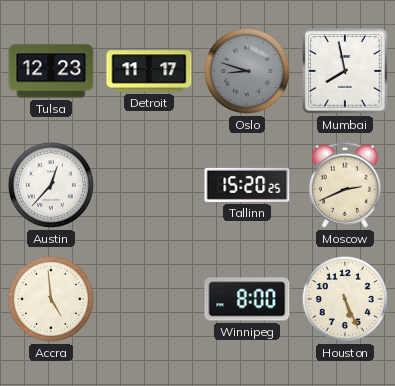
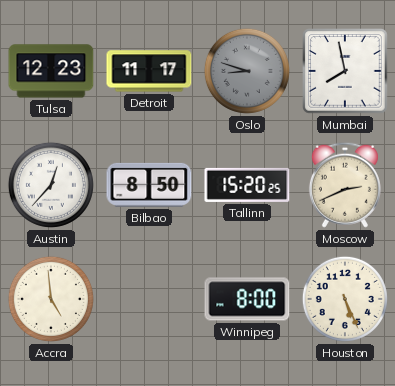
Bilbao: none -> 8:50 (149, 185)
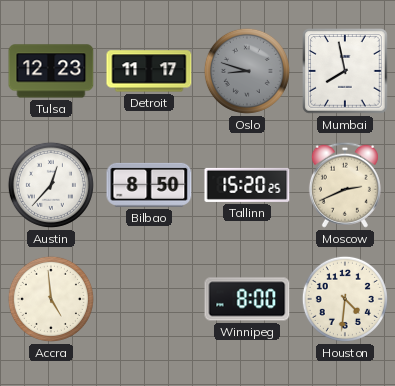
Houston: 5:26 -> 4:31 (345, 299)
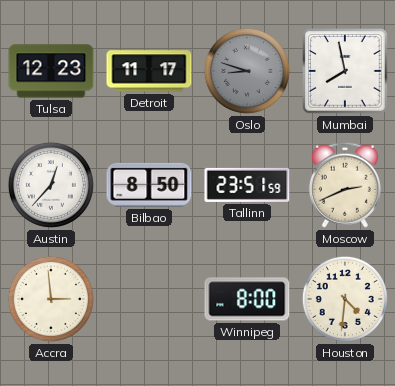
Tallinn: 15:20 -> 23:51 (247, 185)
Accra: 4:59 -> 2:59 (51, 299)
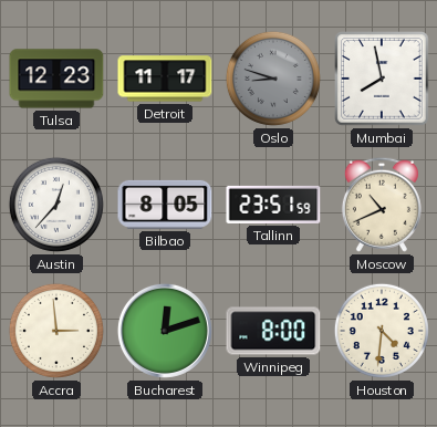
Bilbao: 8:50 -> 8:05 (165, 205)
Moscow: 2:41 -> 10:41 (382, 205)
Bucharest: none -> 12:12 (165, 331)
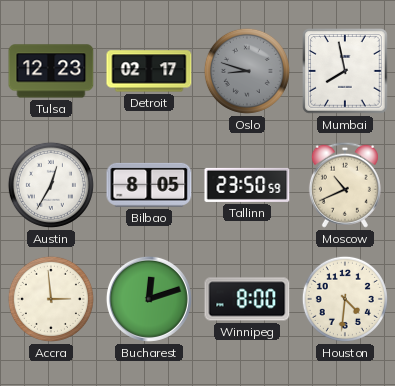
Detroit: 11:17 -> 02:17 (149, 71)
Austin: 12:37 -> 12:35 (51, 185)
Tallinn: 23:51 -> 23:50 (247, 185)
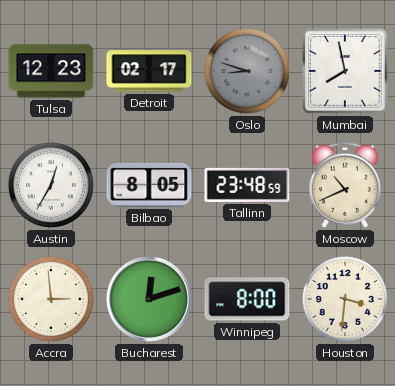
Tallinn: 23:50 -> 23:48 (247, 185)
Houston: 4:31 -> 3:31 (345, 299)
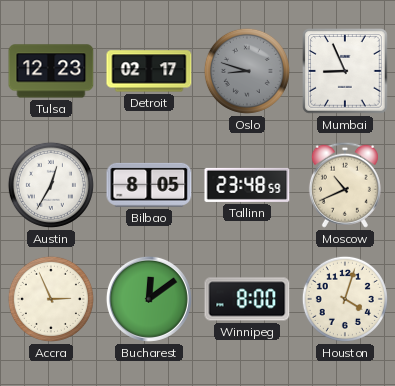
Mumbai: 7:58 -> 8:56 (345, 71)
Accra: 2:59 -> 2:56 (51, 299)
Bucharest: 12:12 -> 12:09 (149, 299)
Houston: 3:31 -> 4:03 (345, 299)
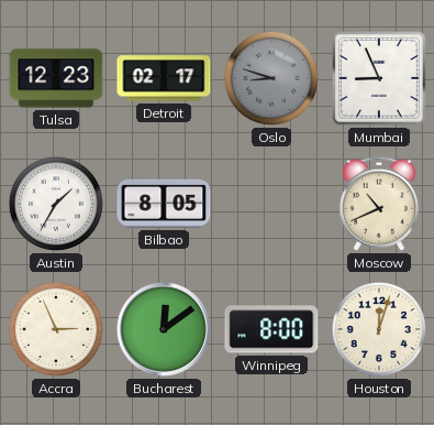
Austin: 12:35 -> 1:35 (56, 204)
Tallinn: 23:48 -> none (247, 185)
Houston: 4:03 -> 12:03 (379, 329)
